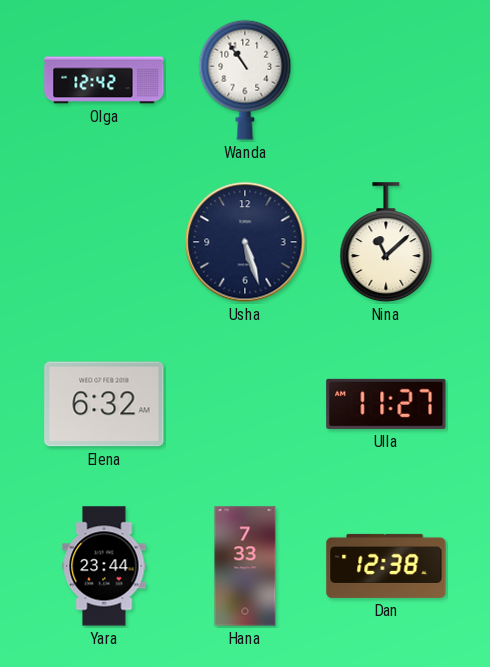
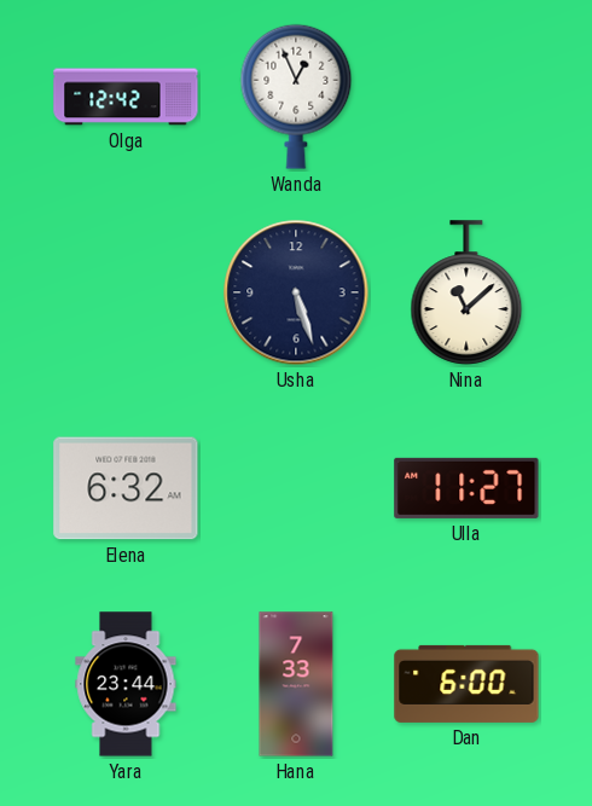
Wanda: 10:54 -> 12:56 (296, 97)
Dan: 12:38 -> 6:00 (466, 684)
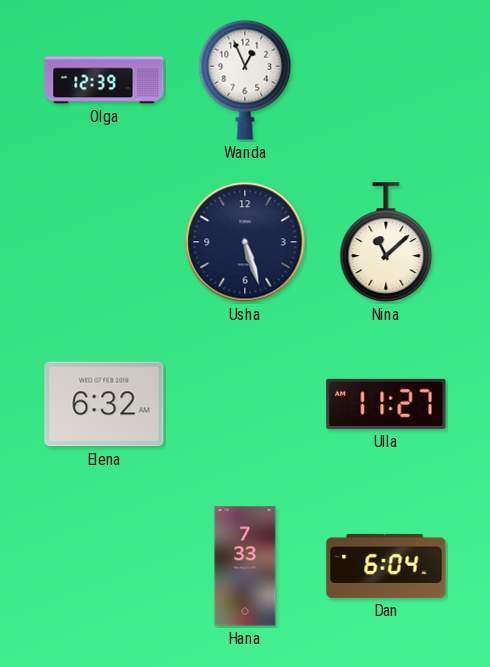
Olga: 12:42 -> 12:39 (104, 80)
Yara: 23:44 -> none (126, 684)
Dan: 6:00 -> 6:04 (386, 566)
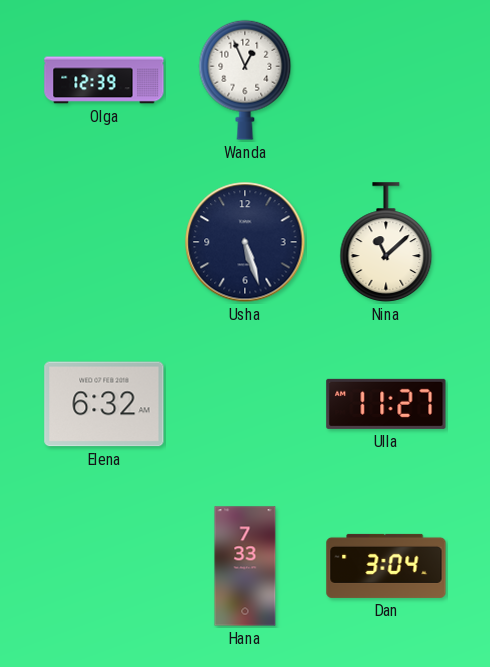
Dan: 6:04 -> 3:04 (386, 566)
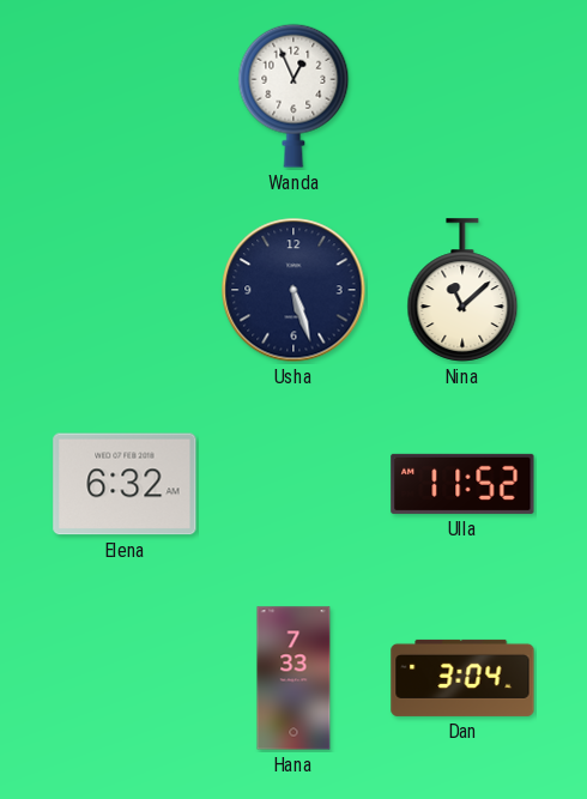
Olga: 12:39 -> none (104, 80)
Ulla: 11:27 -> 11:52 (462, 484)
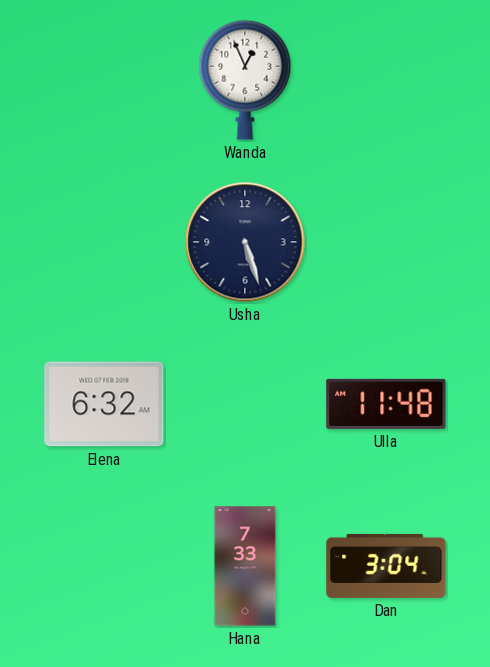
Nina: 11:08 -> none (462, 290)
Ulla: 11:52 -> 11:48 (386, 404)
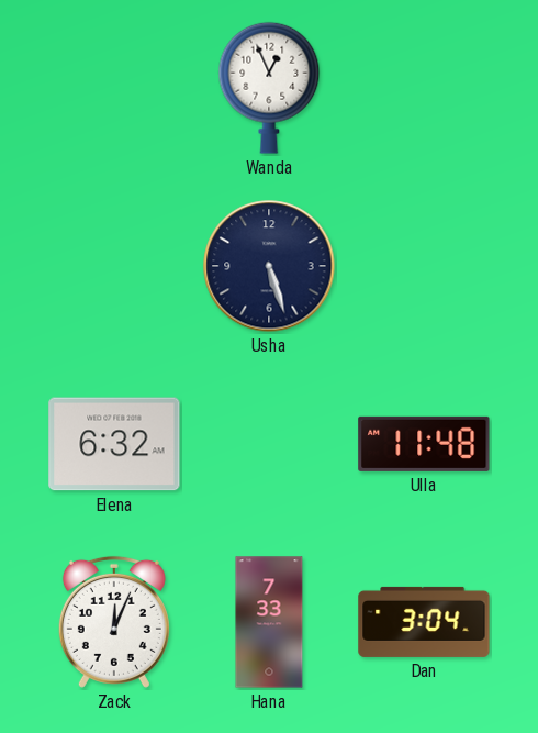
Zack: none -> 12:04 (114, 622)
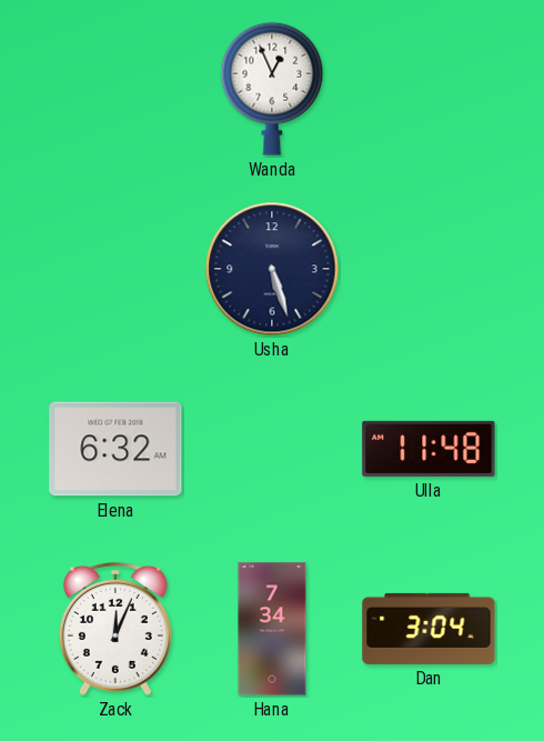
Hana: 7:33 -> 7:34 (272, 629)
